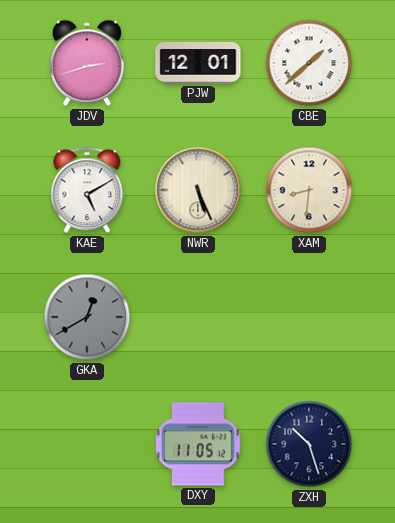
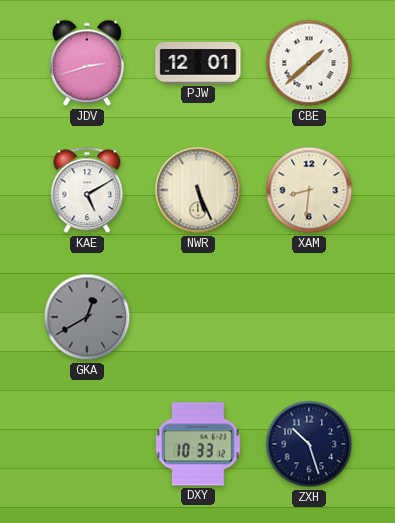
DXY: 11:05 -> 10:33 (198, 444)
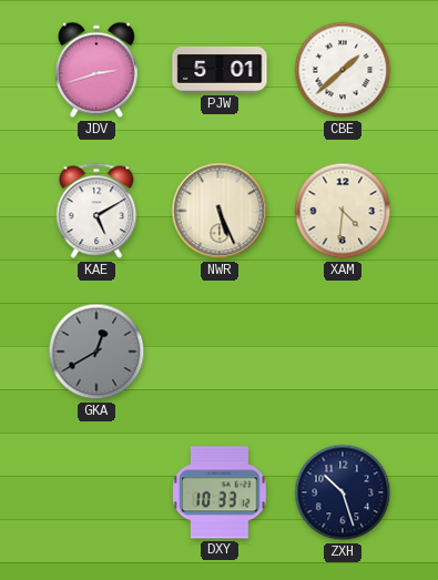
PJW: 12:01 -> 5:01 (220, 71)
XAM: 8:31 -> 4:31 (343, 211)
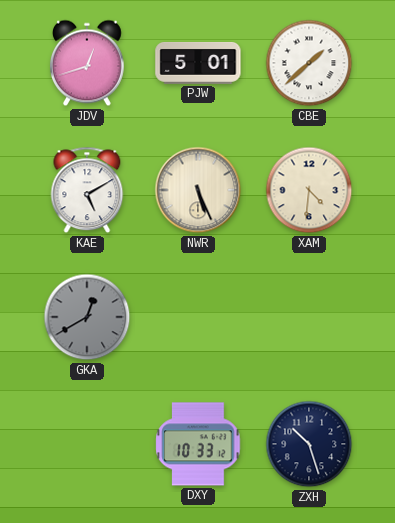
JDV: 2:42 -> 12:42 (87, 63)
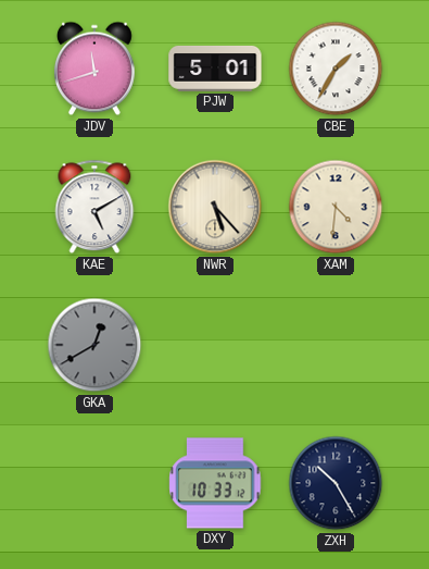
JDV: 12:42 -> 11:42 (94, 69)
CBE: 1:38 -> 1:35 (336, 69)
NWR: 5:26 -> 5:23 (215, 207)
ZXH: 10:27 -> 10:25 (336, 483)
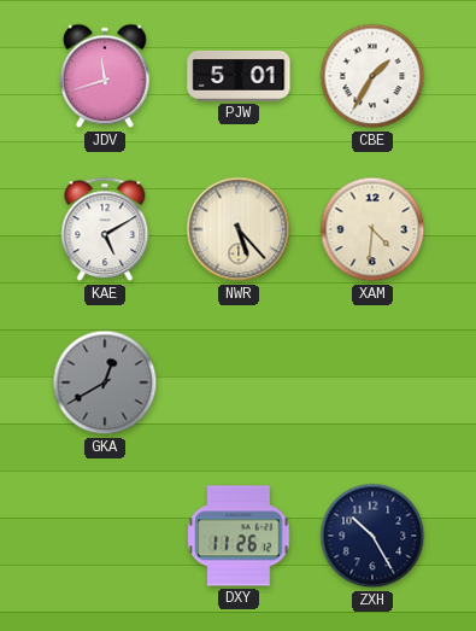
DXY: 10:33 -> 11:26 (239, 536)
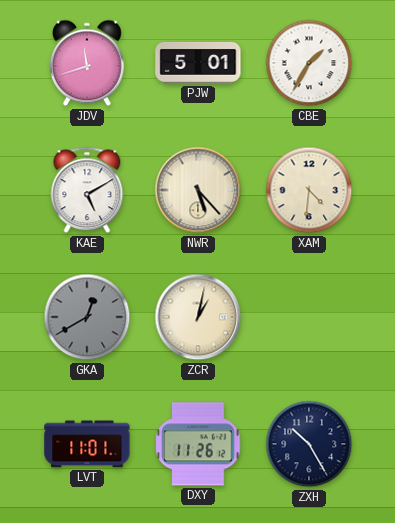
ZCR: none -> 1:02 (198, 317)
LVT: none -> 11:01 (87, 444)
